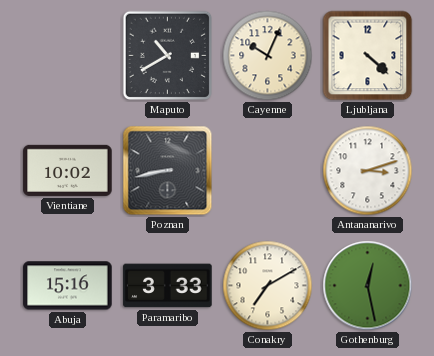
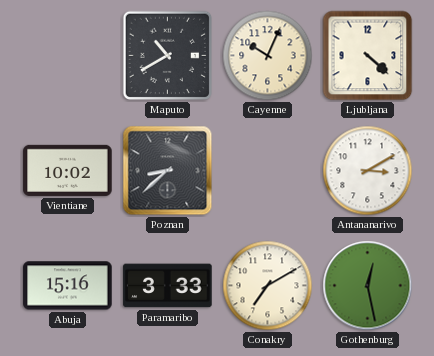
Poznan: 8:43 -> 8:38 (168, 171)
Antananarivo: 3:12 -> 3:10 (368, 171)
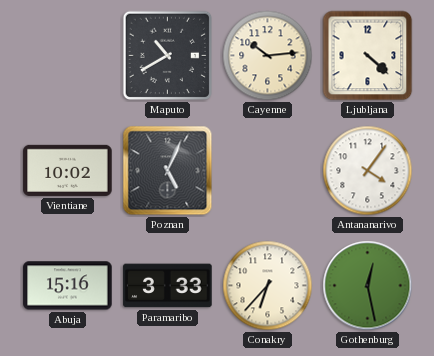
Cayenne: 10:04 -> 10:14 (268, 56)
Poznan: 8:38 -> 5:04 (168, 171)
Antananarivo: 3:10 -> 4:06 (368, 171)
Conakry: 7:10 -> 6:37 (268, 286)
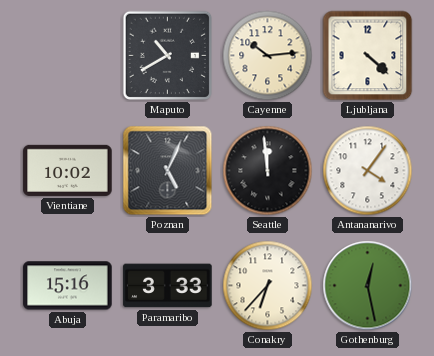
Seattle: none -> 11:59 (268, 171)
